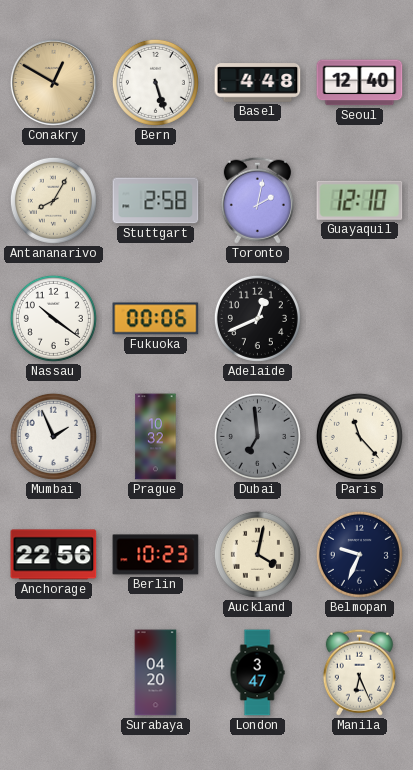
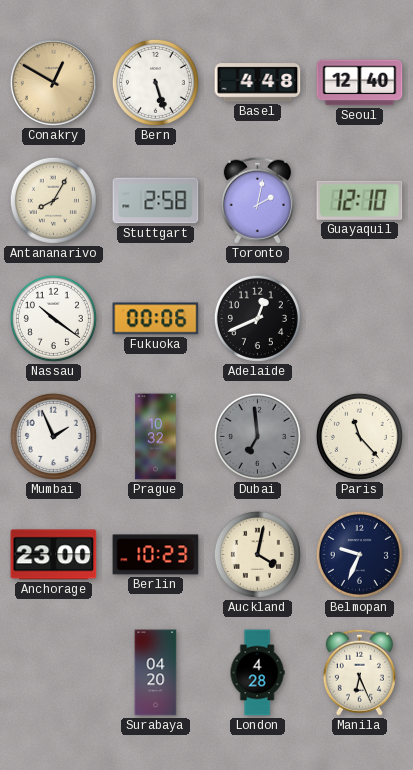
Anchorage: 22:56 -> 23:00 (54, 555)
London: 3:47 -> 4:28 (257, 673)
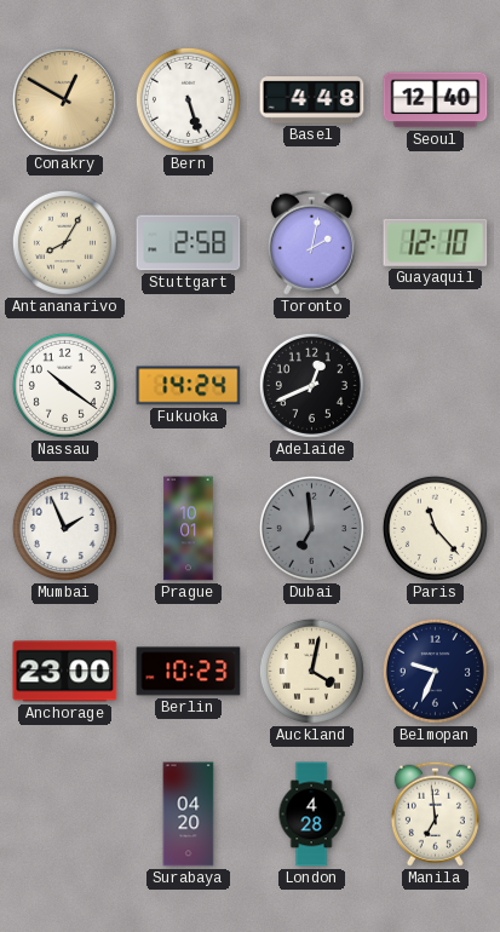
Fukuoka: 00:06 -> 14:24 (189, 386)
Prague: 10:32 -> 10:01 (189, 529)
Manila: 6:26 -> 6:59 (435, 813)
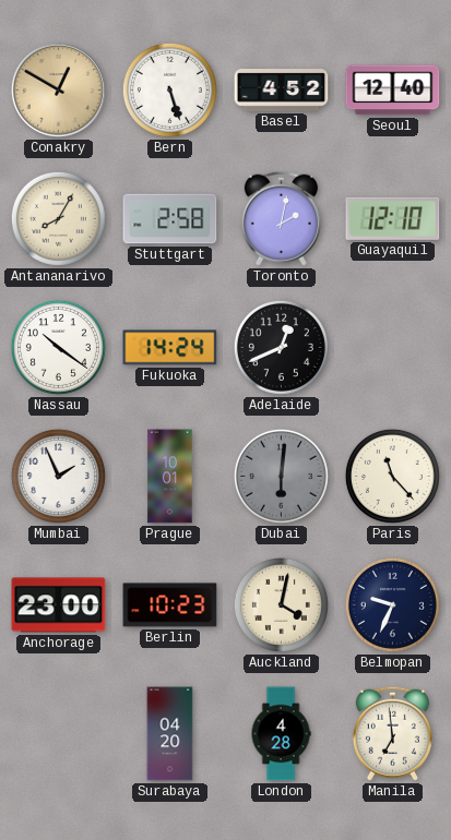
Basel: 4:48 -> 4:52 (282, 91)
Dubai: 6:59 -> 6:01 (281, 476)
